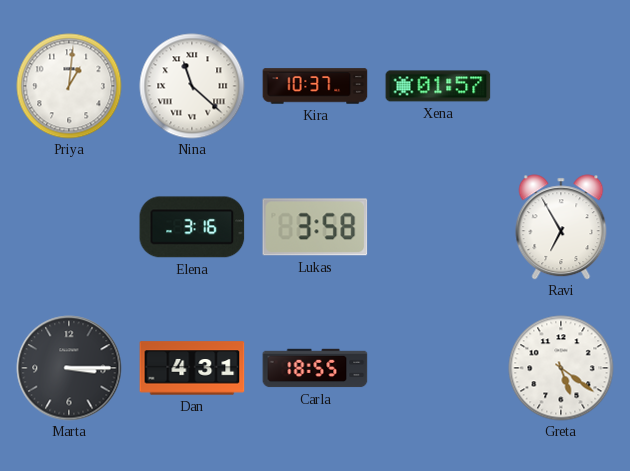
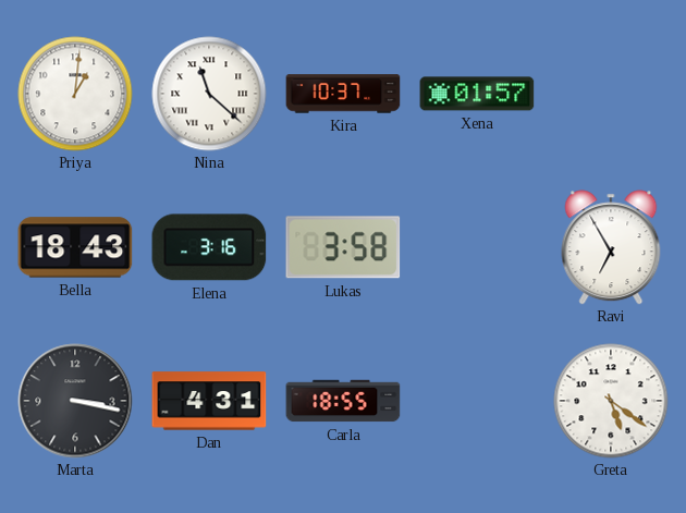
Bella: none -> 18:43 (75, 247)
Marta: 3:15 -> 3:17 (75, 401)
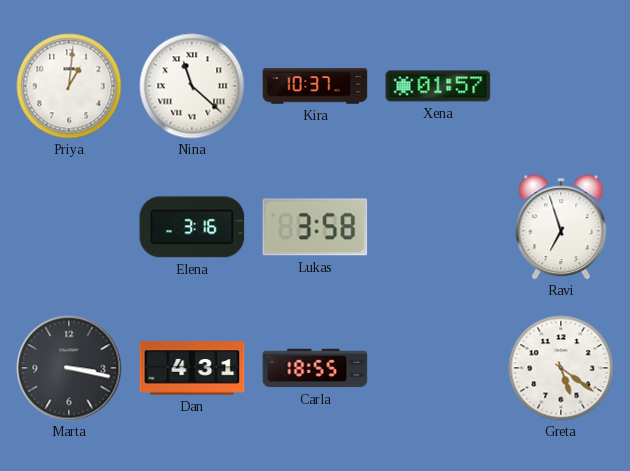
Bella: 18:43 -> none (75, 247)
Ravi: 6:55 -> 6:57 (561, 227)
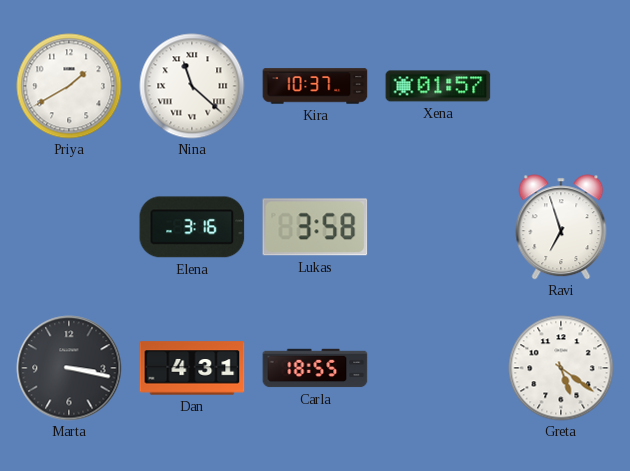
Priya: 1:01 -> 1:40 (69, 86)
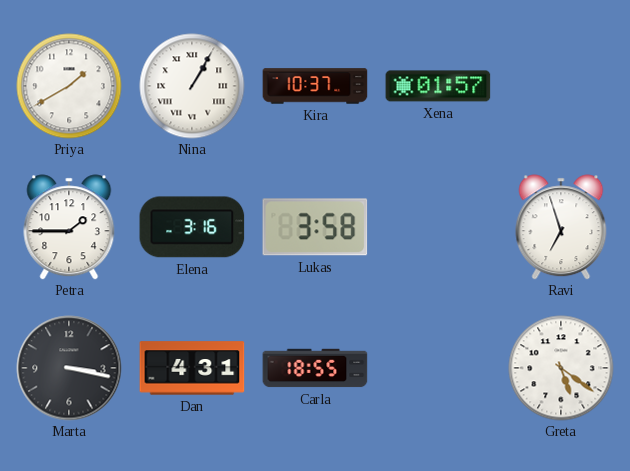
Nina: 11:22 -> 1:05 (192, 86)
Petra: none -> 1:45 (69, 227)
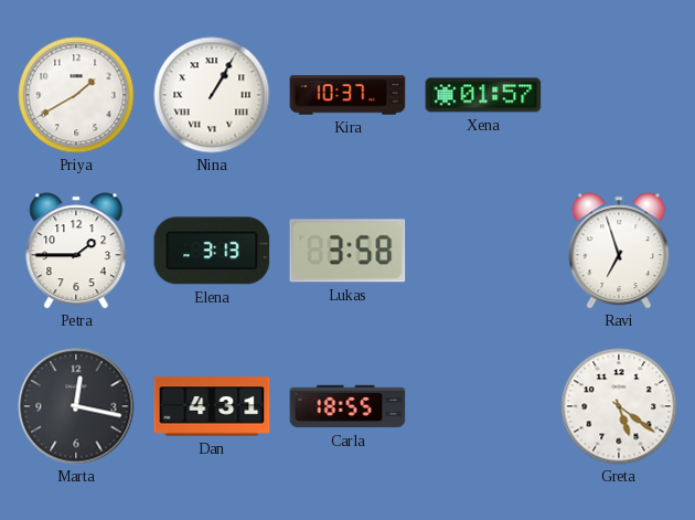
Elena: 3:16 -> 3:13 (212, 251)
Marta: 3:17 -> 12:17 (76, 406)
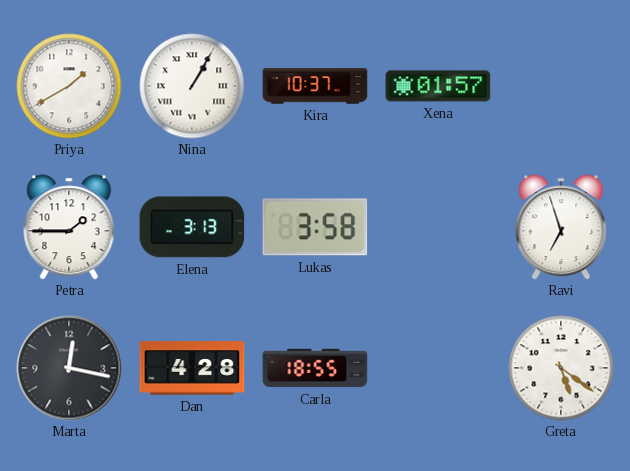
Dan: 4:31 -> 4:28 (192, 368)
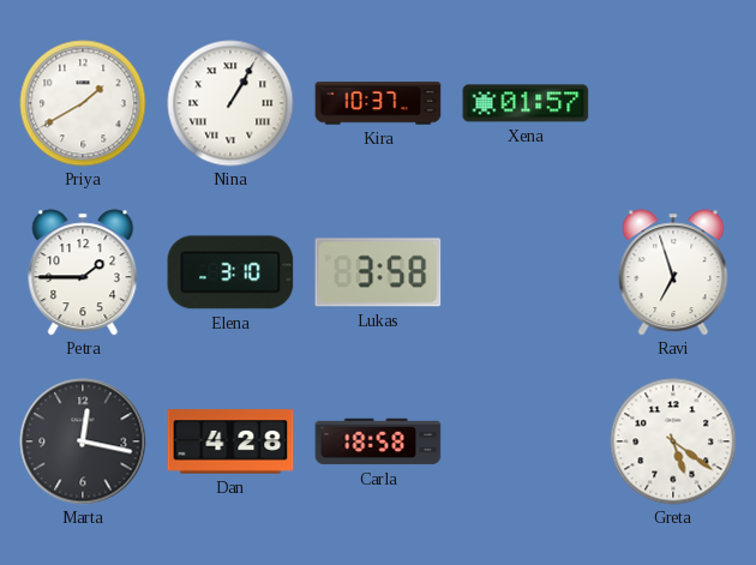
Elena: 3:13 -> 3:10 (230, 272)
Carla: 18:55 -> 18:58 (378, 441)
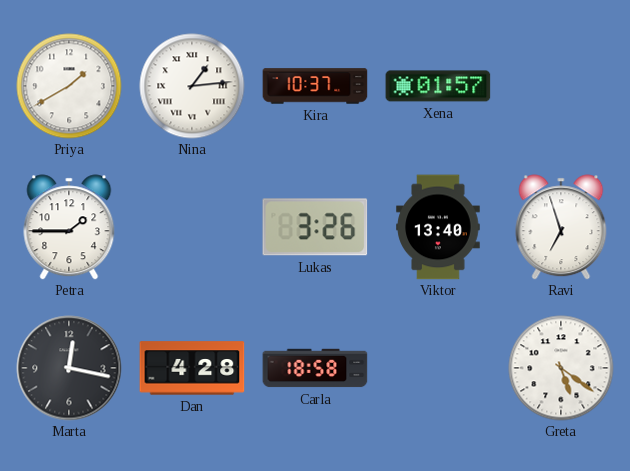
Nina: 1:05 -> 1:14 (192, 86)
Elena: 3:10 -> none (230, 272)
Lukas: 3:58 -> 3:26 (315, 227)
Viktor: none -> 13:40 (438, 227)
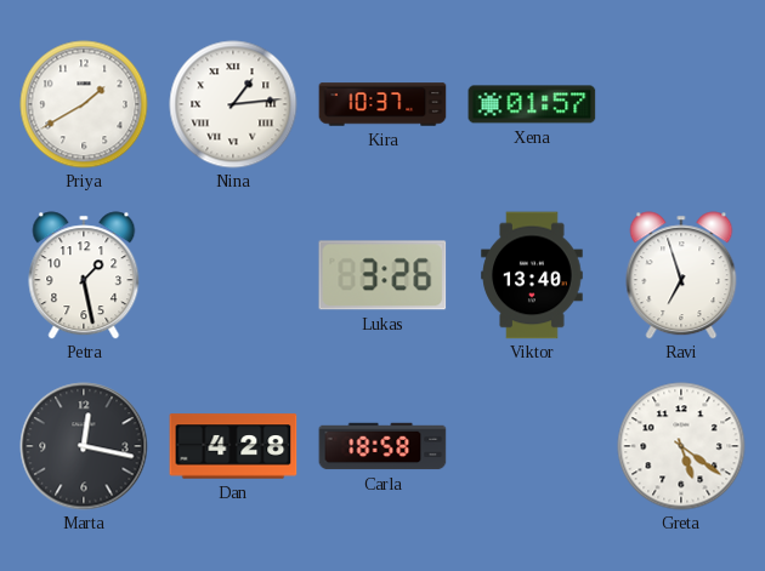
Petra: 1:45 -> 1:28 (84, 275)
